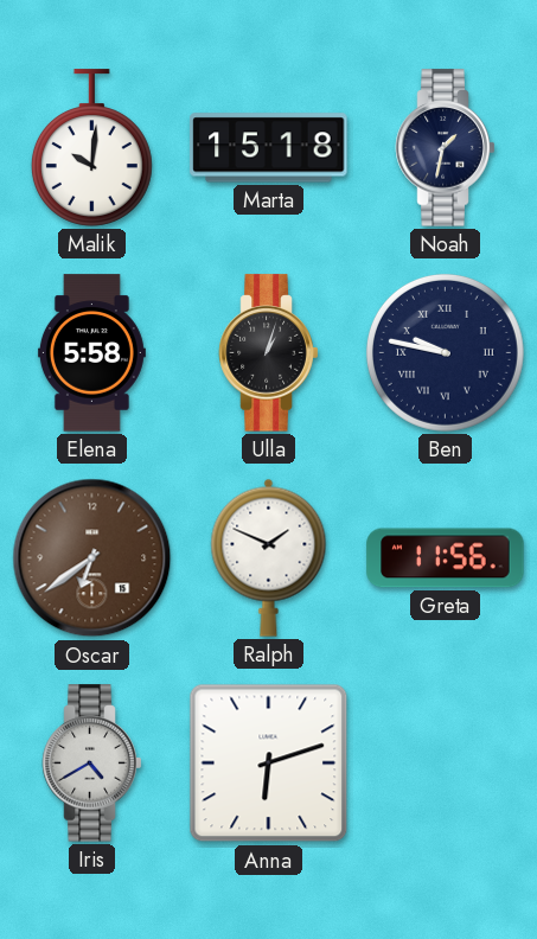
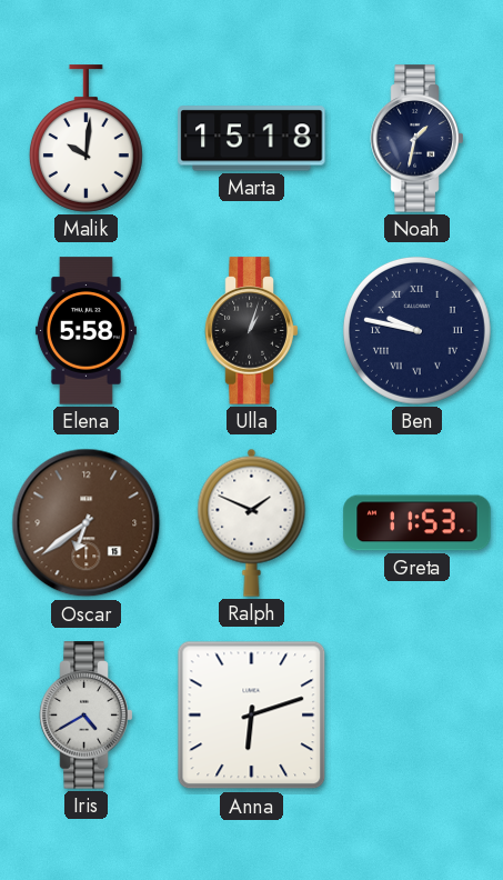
Greta: 11:56 -> 11:53 (418, 523)
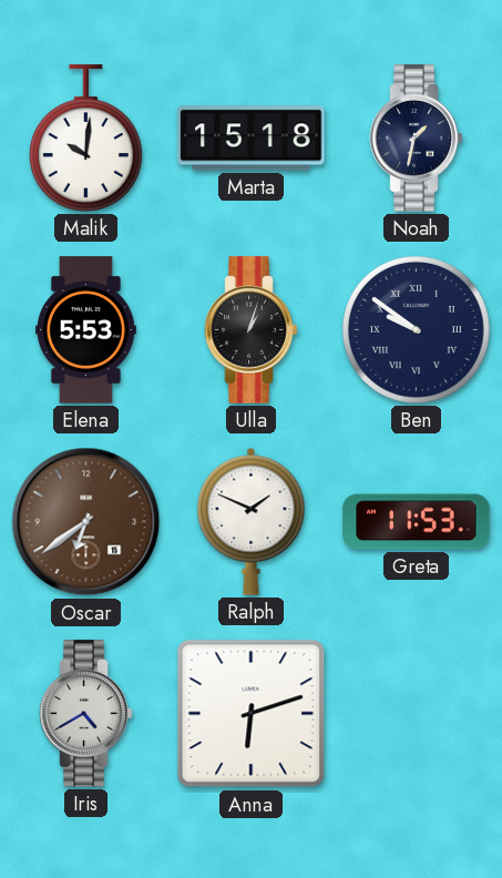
Elena: 5:58 -> 5:53 (85, 330)
Ben: 9:47 -> 9:51 (416, 329)
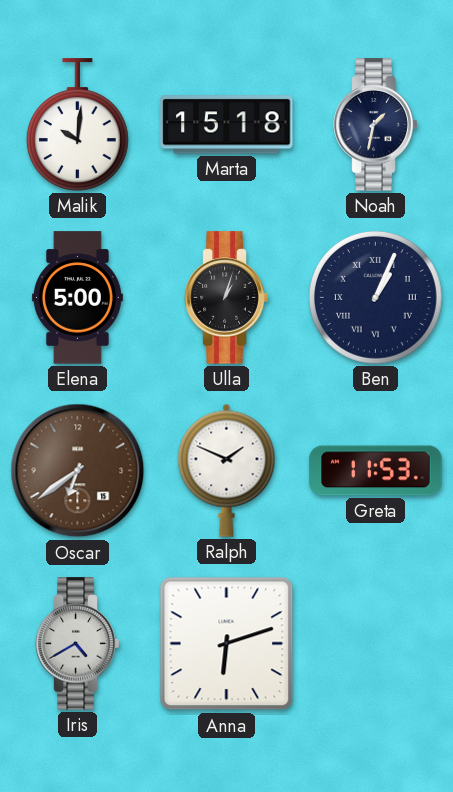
Elena: 5:53 -> 5:00 (77, 298)
Ben: 9:51 -> 1:04 (375, 297)
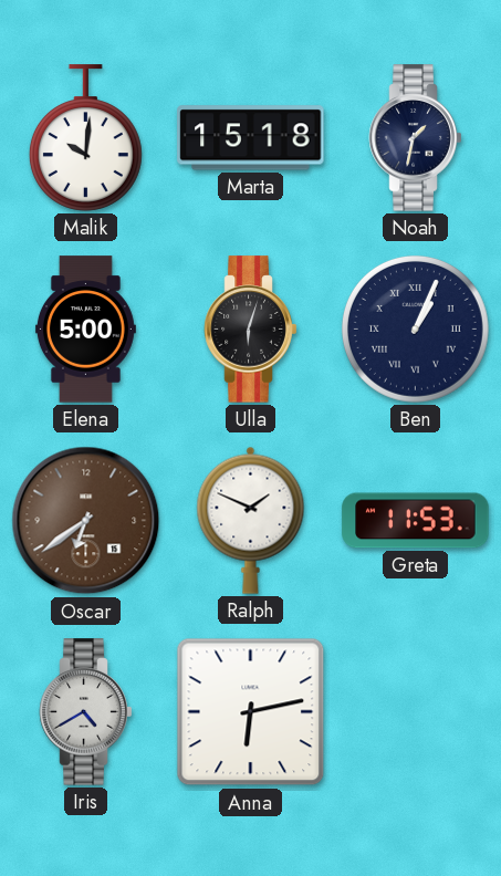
Ulla: 1:03 -> 6:03 (251, 330)
Anna: 6:12 -> 6:13 (251, 712)
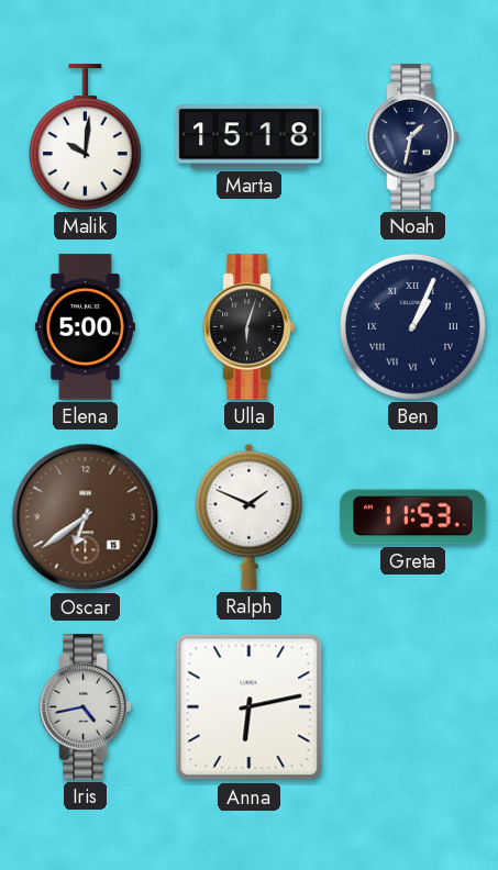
Iris: 4:40 -> 4:43 (86, 707)
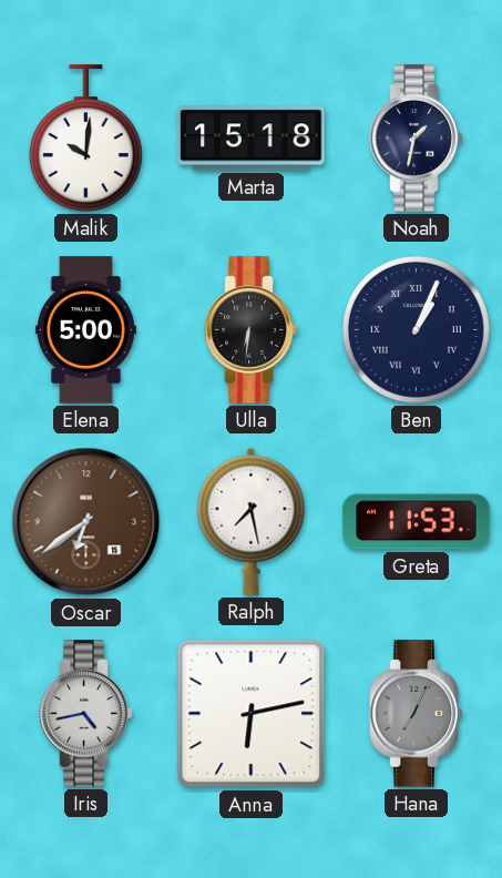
Ulla: 6:03 -> 6:31 (252, 330)
Ralph: 1:49 -> 7:28 (252, 521)
Hana: none -> 7:04 (417, 714)
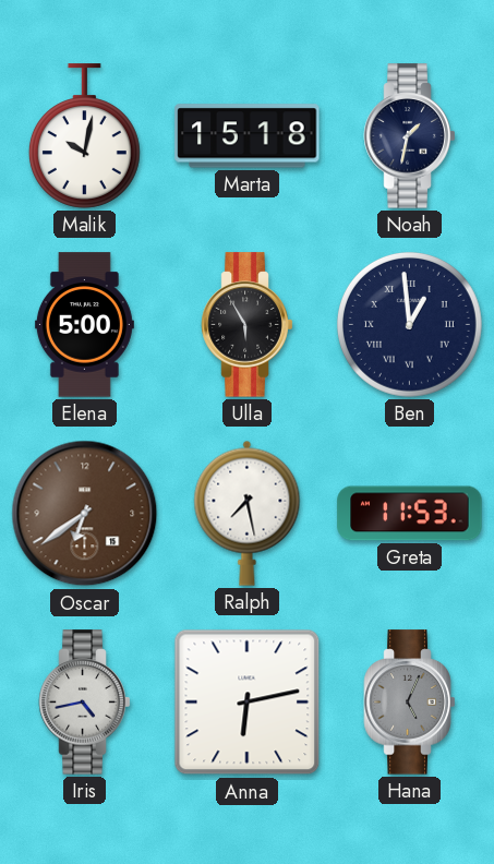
Malik: 10:01 -> 10:02 (84, 136)
Ulla: 6:31 -> 5:55 (248, 325)
Ben: 1:04 -> 12:59 (409, 324)
Hana: 7:04 -> 5:04 (410, 703)
